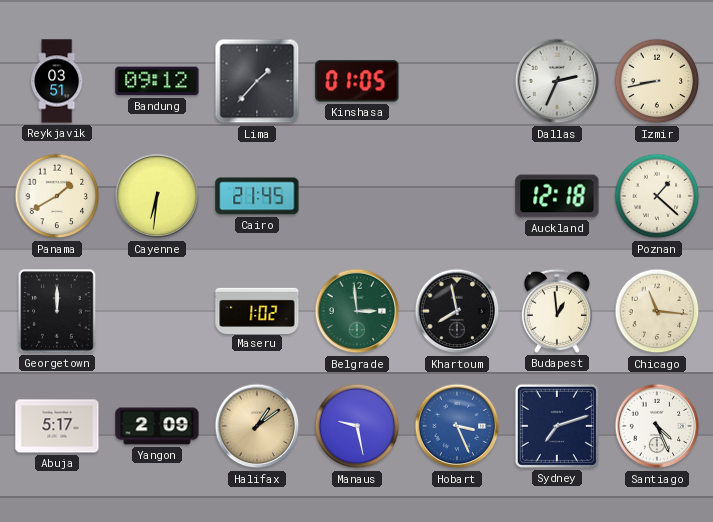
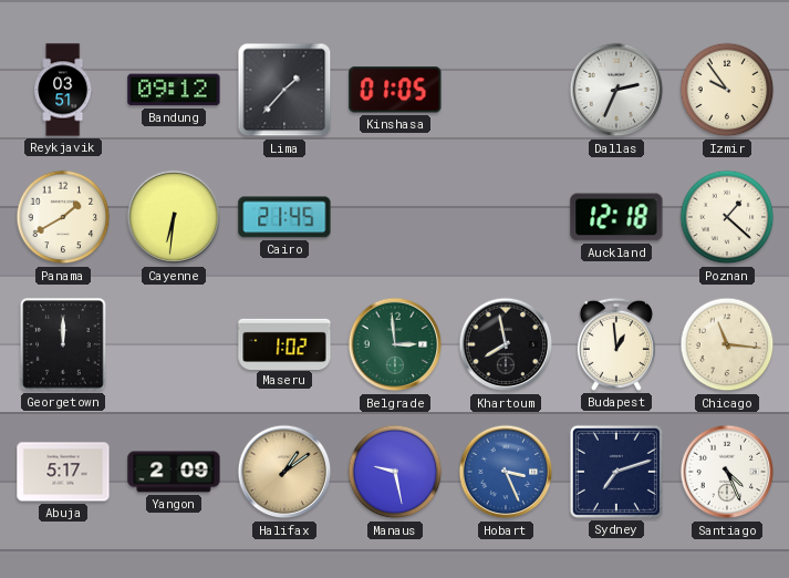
Izmir: 8:43 -> 9:54 (727, 90)
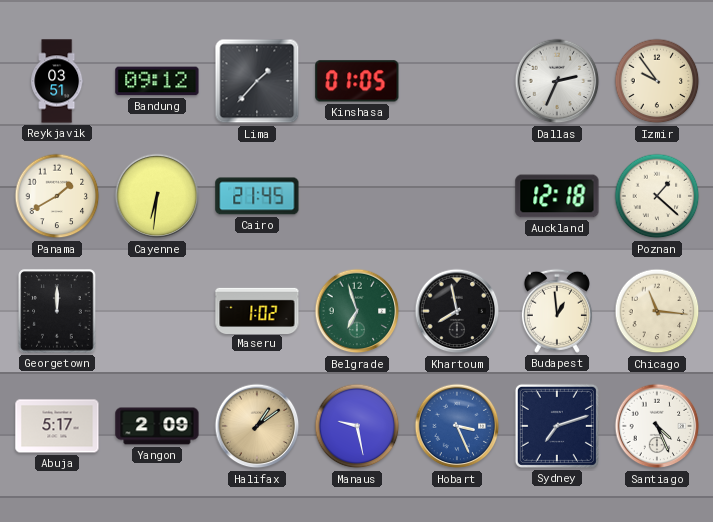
Belgrade: 2:59 -> 6:57 (357, 311)
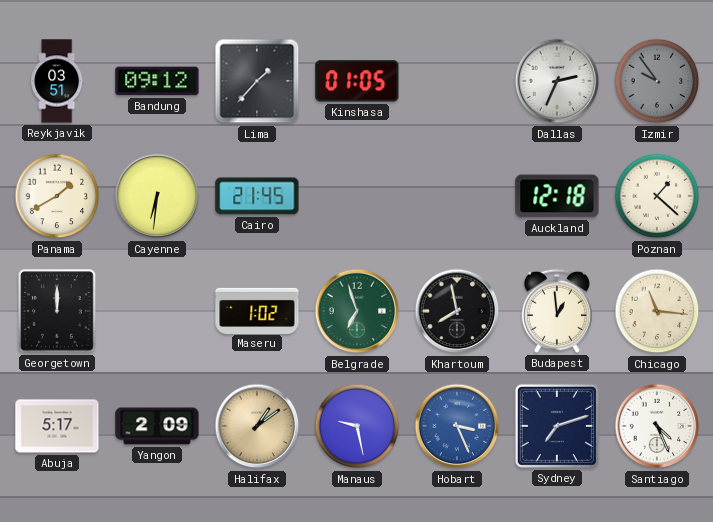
Izmir dial: cream -> grey (657, 81)
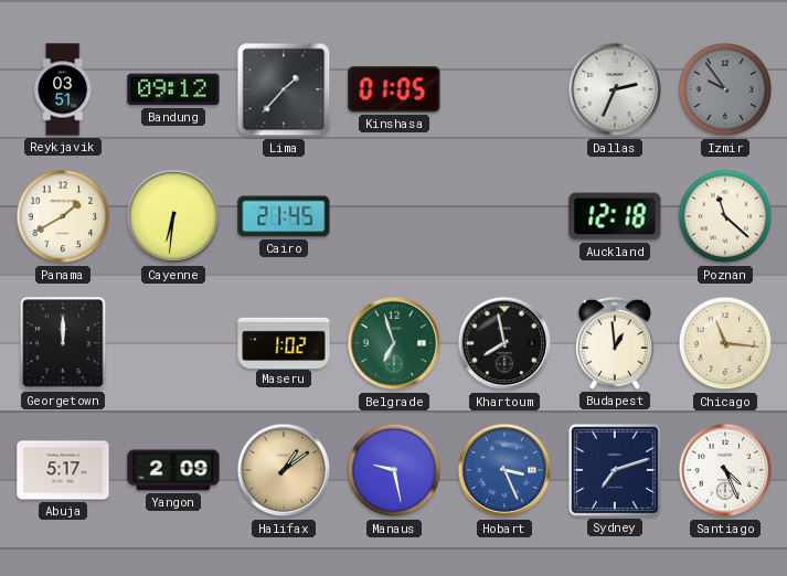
Poznan: 1:22 -> 11:22 (725, 216)
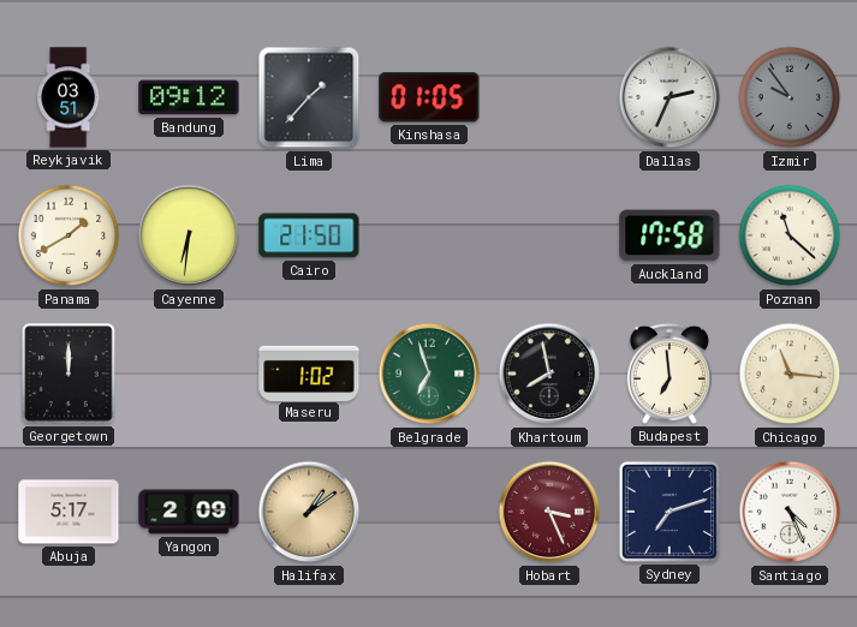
Cairo: 21:45 -> 21:50 (309, 235)
Auckland: 12:18 -> 17:58 (669, 235)
Budapest: 12:59 -> 6:59 (669, 374)
Manaus: 9:28 -> none (394, 470)
Hobart dial: blue -> burgundy (549, 512)
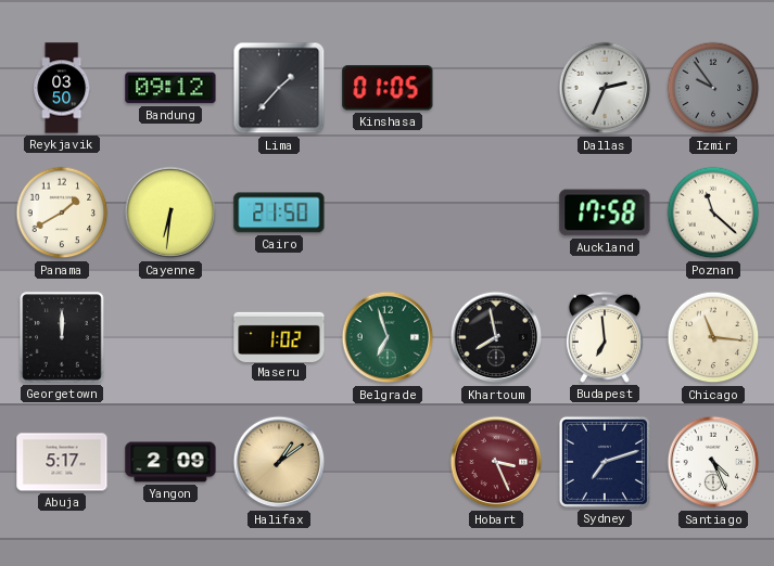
Reykjavik: 03:51 -> 03:50 (62, 88)
